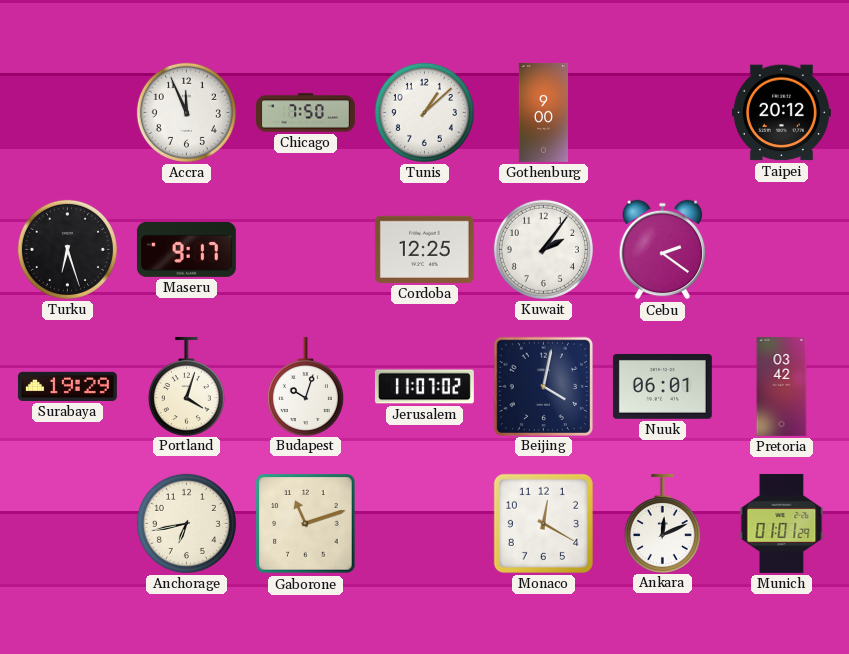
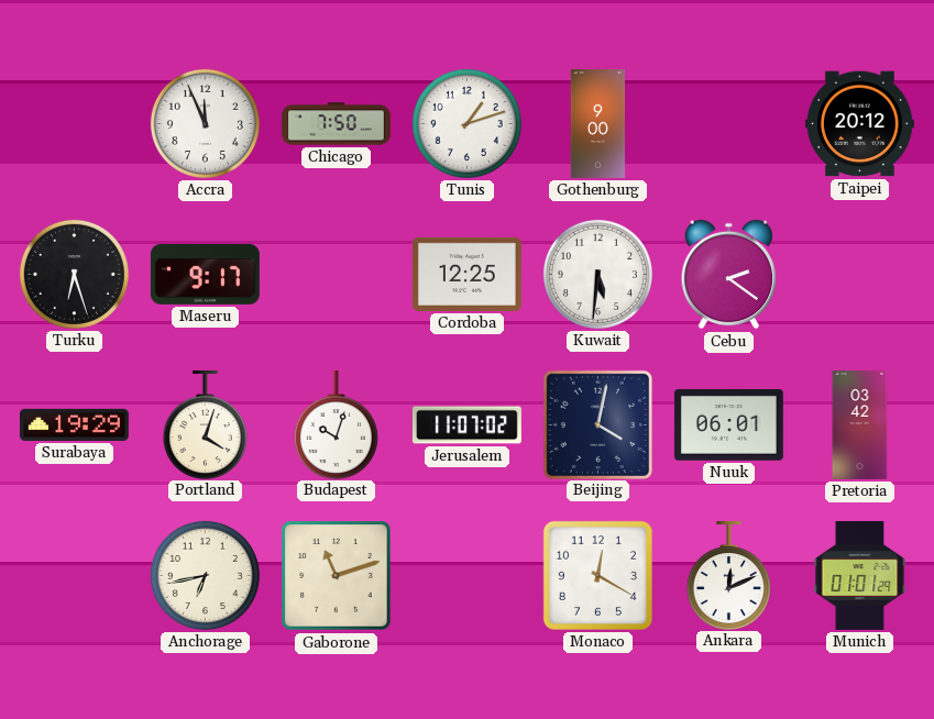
Tunis: 1:08 -> 1:12 (466, 123)
Kuwait: 2:06 -> 5:31 (597, 274)
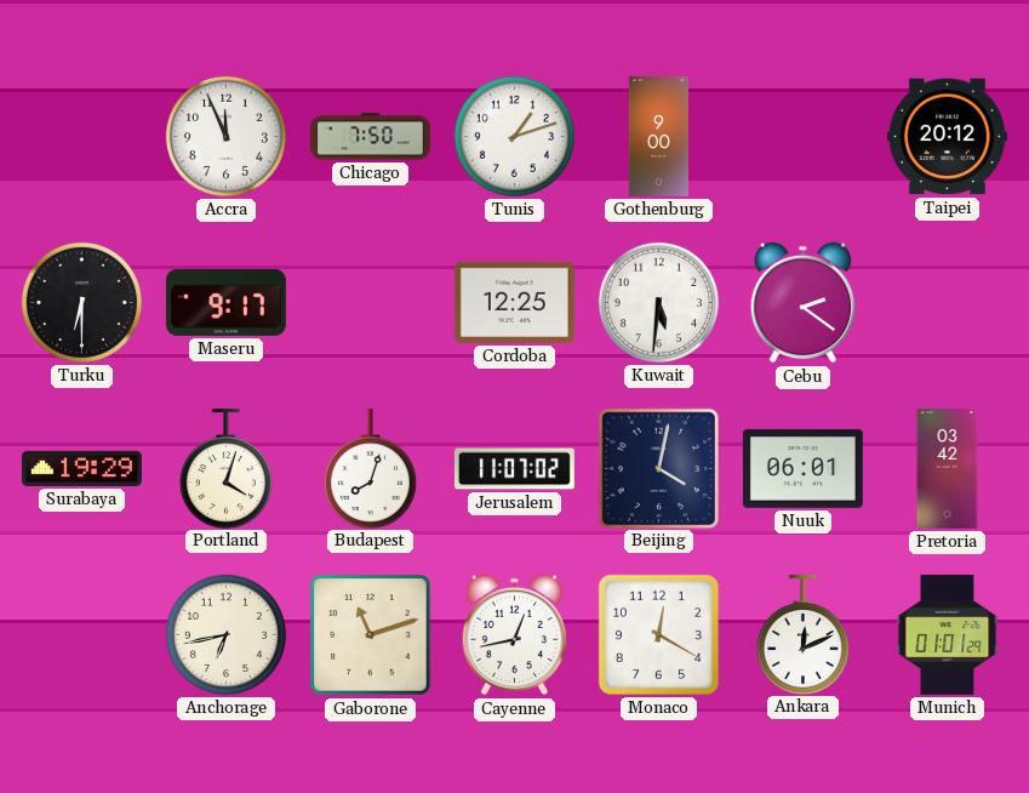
Turku: 6:27 -> 6:30 (81, 302)
Budapest: 10:03 -> 8:03 (370, 468)
Cayenne: none -> 12:43 (515, 635)
